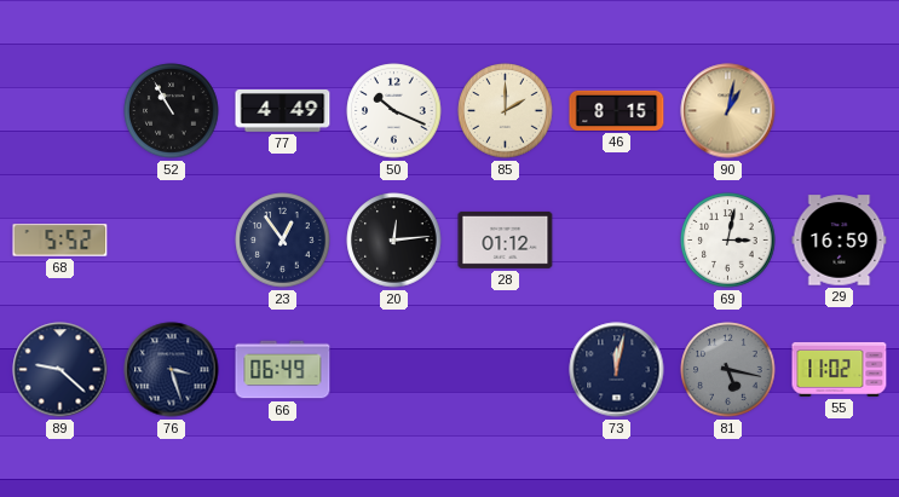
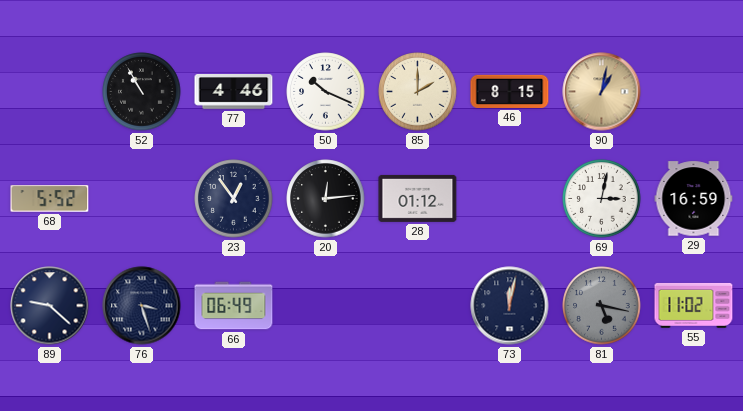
77: 4:49 -> 4:46 (234, 92)
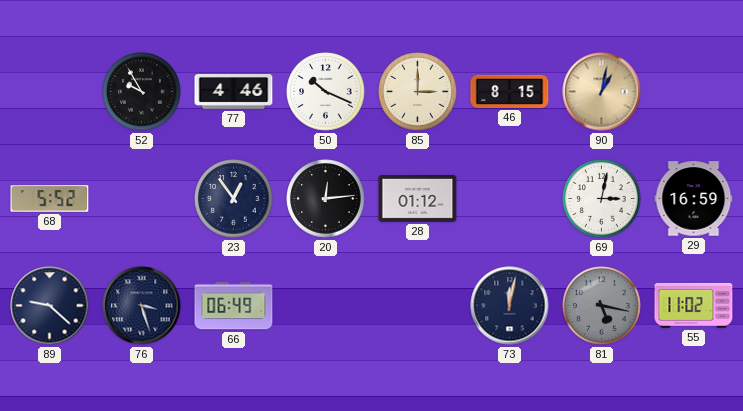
52: 10:55 -> 9:55 (142, 92)
85: 2:00 -> 3:00 (418, 92)
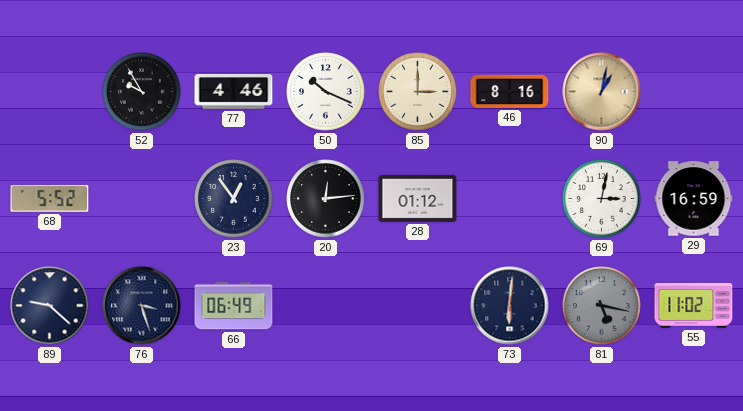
46: 8:15 -> 8:16 (510, 91)
73: 12:02 -> 6:01 (510, 306)
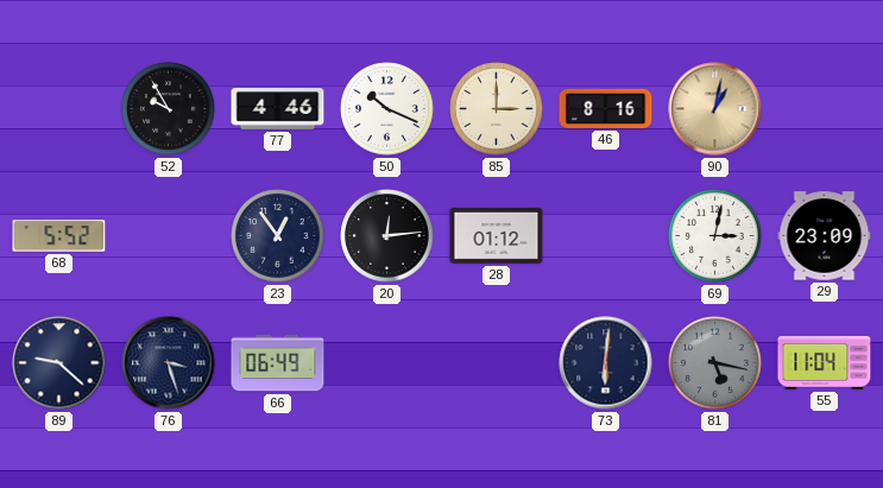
29: 16:59 -> 23:09 (825, 236)
55: 11:02 -> 11:04 (825, 363)
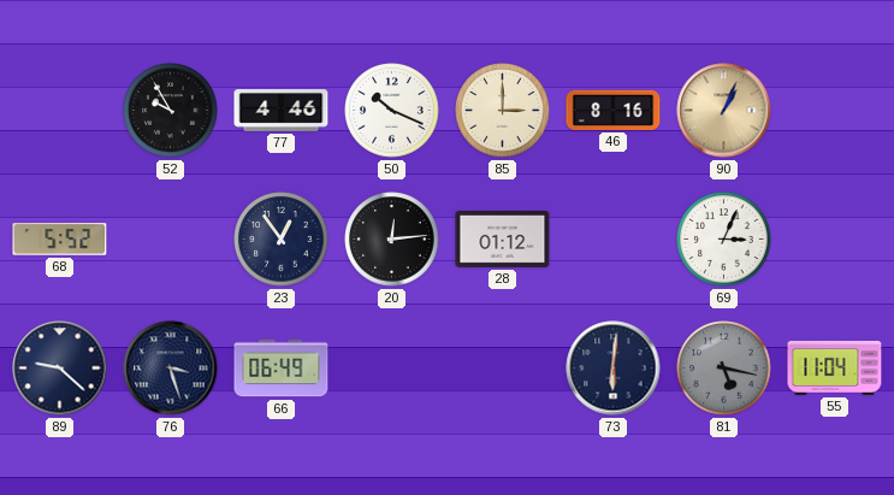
90: 1:02 -> 1:04 (724, 111)
69: 3:02 -> 3:04 (724, 240)
29: 23:09 -> none (825, 236)
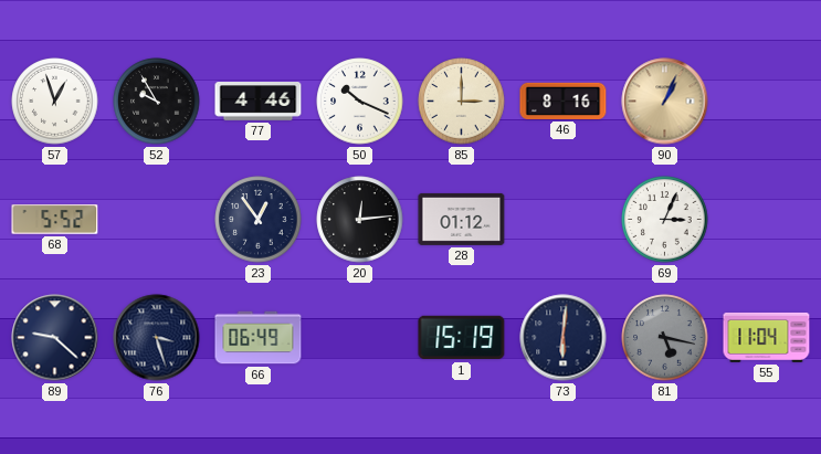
57: none -> 12:57 (55, 102)
1: none -> 15:19 (462, 338)
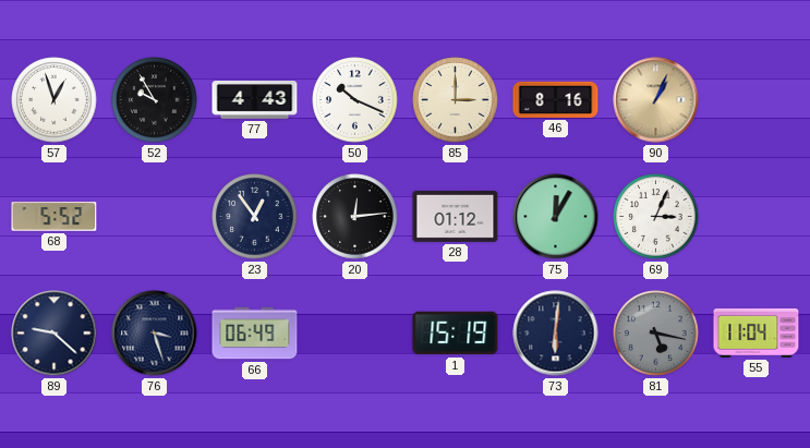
77: 4:46 -> 4:43 (255, 100)
75: none -> 12:05 (556, 217)
